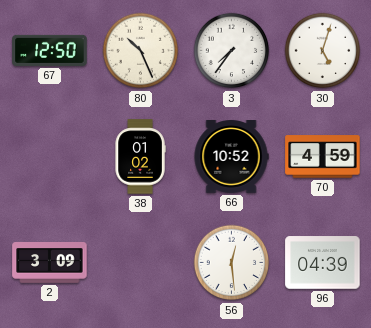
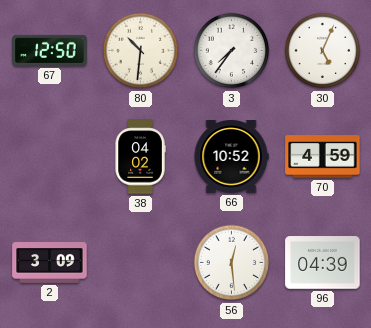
80: 10:26 -> 10:31 (141, 51)
30: 5:03 -> 5:04 (323, 51)
38: 01:02 -> 04:02 (140, 157)
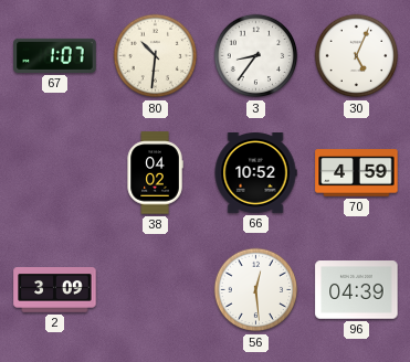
67: 12:50 -> 1:07 (55, 55)
3: 7:36 -> 8:36 (256, 56)
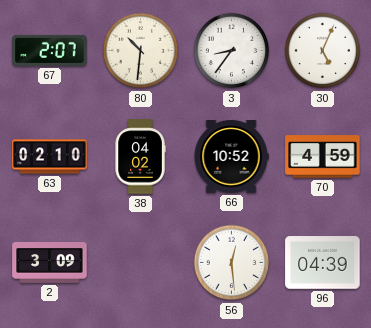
67: 1:07 -> 2:07 (50, 50)
63: none -> 02:10 (50, 157)
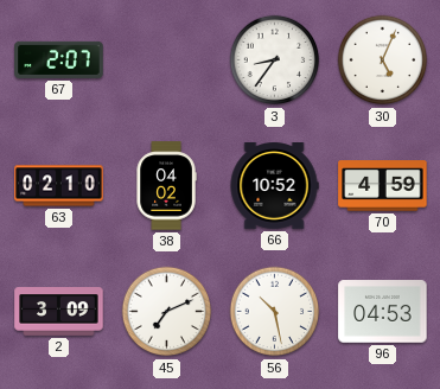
80: 10:31 -> none (141, 51)
45: none -> 7:11 (167, 312)
56: 12:29 -> 10:28 (275, 312)
96: 04:39 -> 04:53 (383, 312)
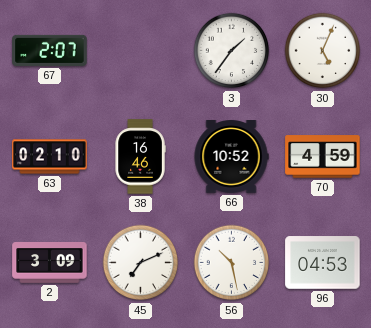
3: 8:36 -> 1:36 (232, 51)
38: 04:02 -> 16:46 (140, 157)
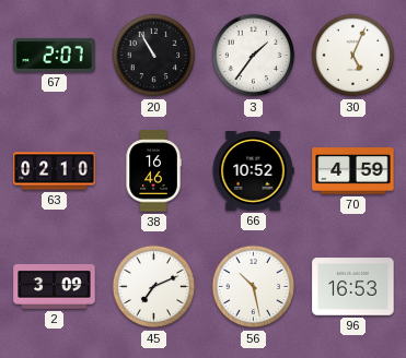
20: none -> 10:55 (154, 56)
96: 04:53 -> 16:53 (353, 287)
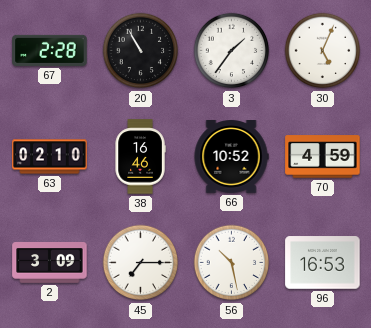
67: 2:07 -> 2:28 (50, 50)
45: 7:11 -> 7:15 (141, 263)
